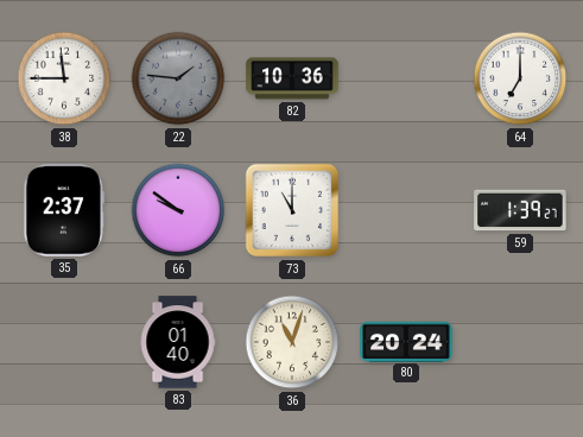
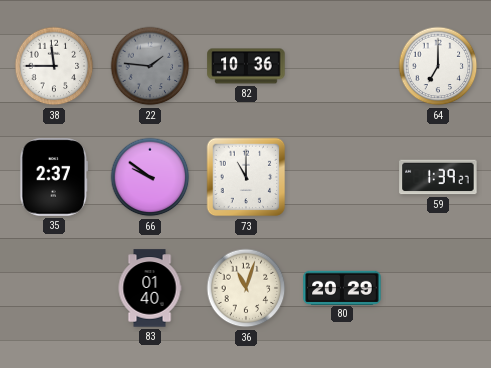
80: 20:24 -> 20:29 (342, 287)
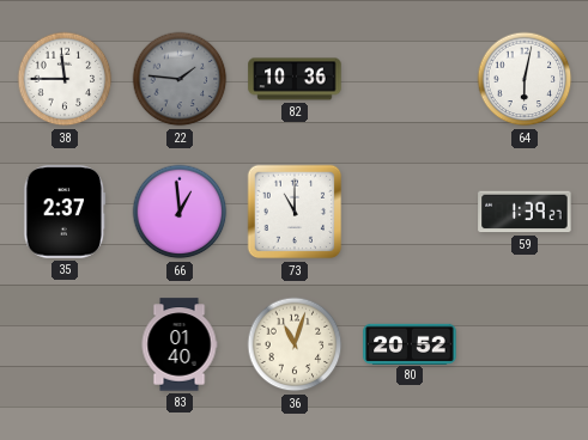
64: 7:00 -> 6:02 (525, 79)
66: 9:51 -> 12:59 (180, 212)
80: 20:29 -> 20:52 (410, 343)
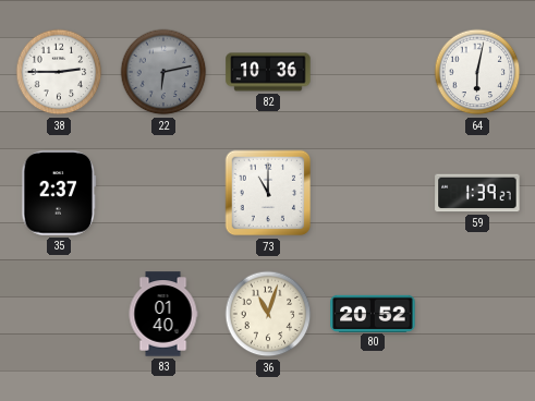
38: 11:45 -> 2:45 (59, 72)
22: 1:46 -> 6:13 (163, 72)
66: 12:59 -> none (180, 212)
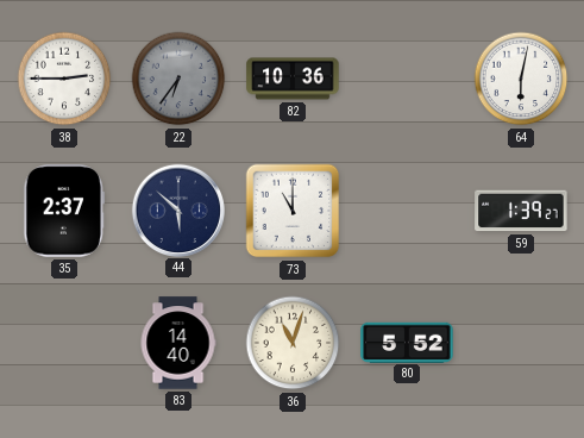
22: 6:13 -> 6:36 (178, 79)
44: none -> 5:52 (177, 209)
83: 01:40 -> 14:40 (178, 343)
80: 20:52 -> 5:52 (407, 342)
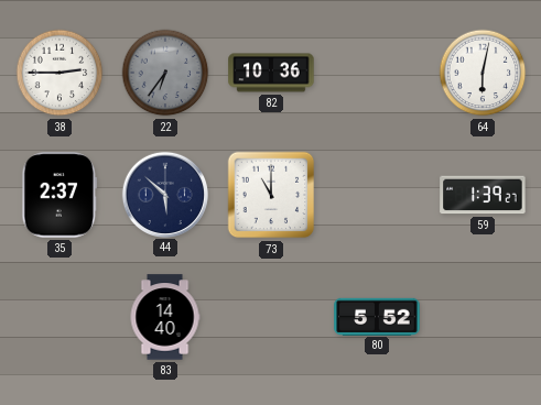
36: 11:03 -> none (293, 343)
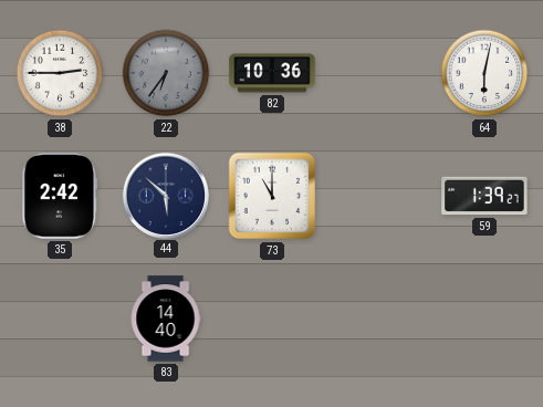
35: 2:37 -> 2:42 (60, 196)
80: 5:52 -> none (377, 316)
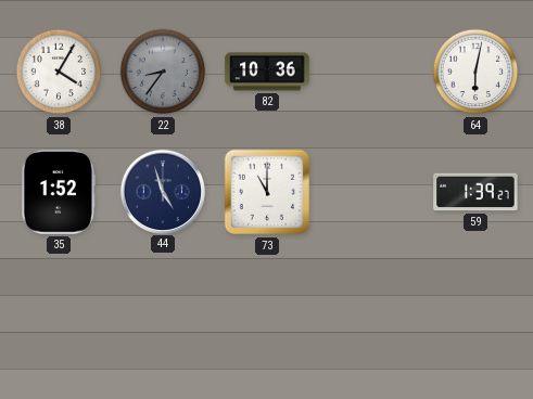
38: 2:45 -> 4:05 (59, 72)
22: 6:36 -> 8:36 (163, 72)
35: 2:42 -> 1:52 (59, 192)
44: 5:52 -> 4:57 (162, 191)
83: 14:40 -> none (166, 319)
